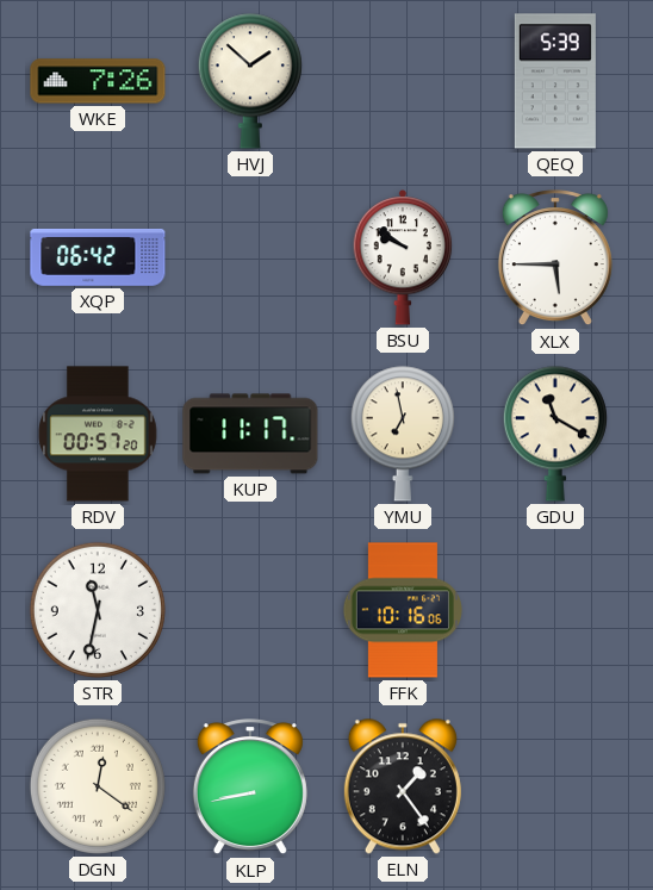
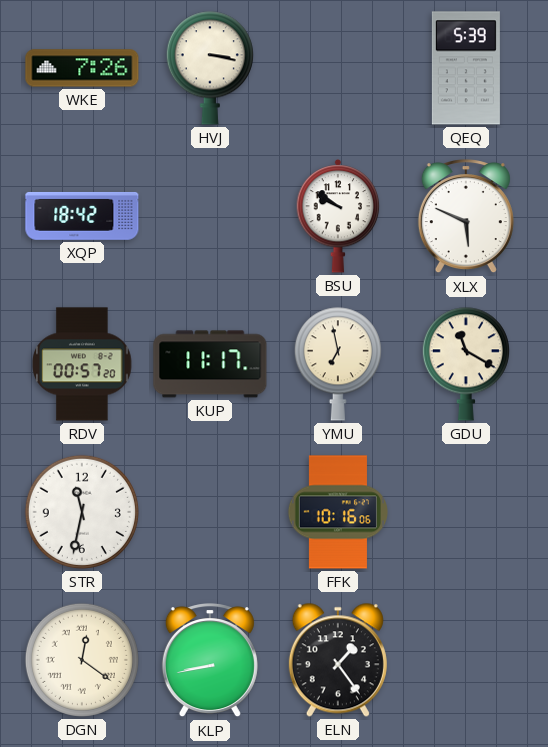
HVJ: 1:52 -> 3:17 (210, 68)
XQP: 06:42 -> 18:42 (82, 216)
XLX: 5:45 -> 5:49 (466, 217)
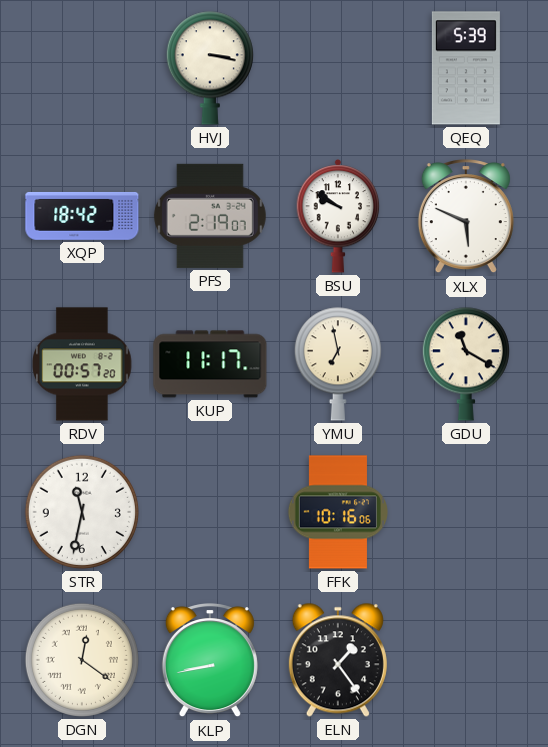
WKE: 7:26 -> none (82, 68)
PFS: none -> 2:19 (210, 216)
